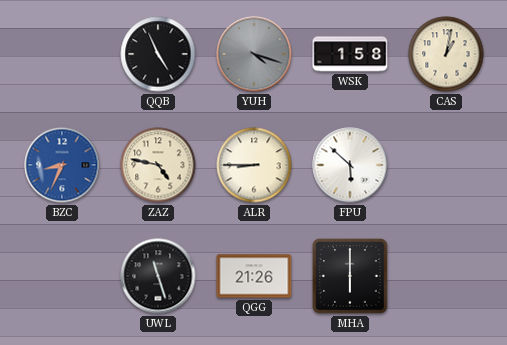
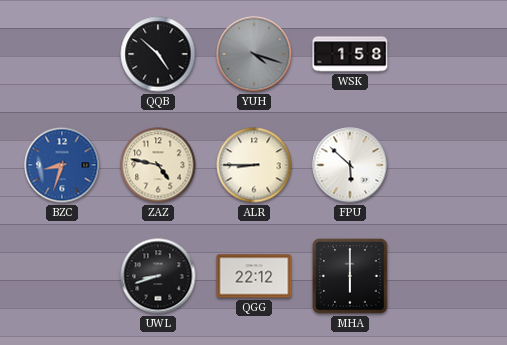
QQB: 4:56 -> 4:52 (158, 54)
CAS: 1:02 -> none (446, 54)
BZC: 8:34 -> 8:33 (62, 165)
UWL: 11:27 -> 8:42 (158, 276)
QGG: 21:26 -> 22:12 (254, 276)
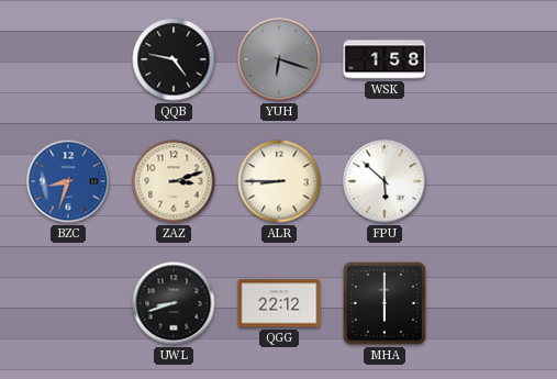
QQB: 4:52 -> 4:47 (174, 59)
YUH: 4:18 -> 6:18 (279, 59)
ZAZ: 4:47 -> 3:12 (174, 181)
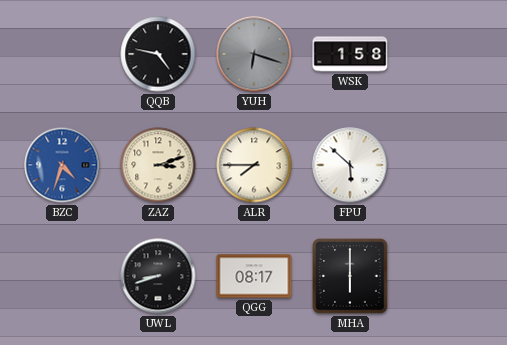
BZC: 8:33 -> 4:33 (62, 165)
ALR: 8:45 -> 7:45 (254, 165)
QGG: 22:12 -> 08:17 (254, 276)
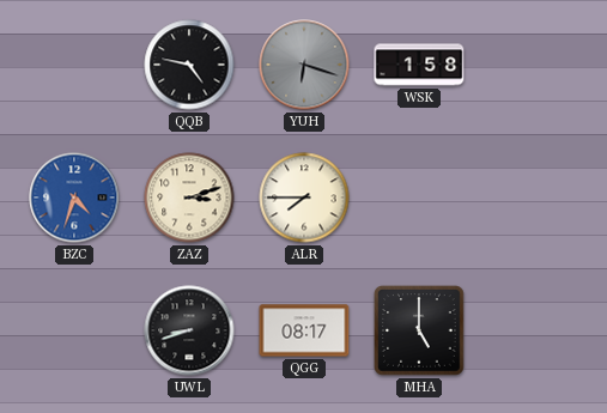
FPU: 5:52 -> none (350, 165)
MHA: 6:00 -> 5:00 (419, 330)
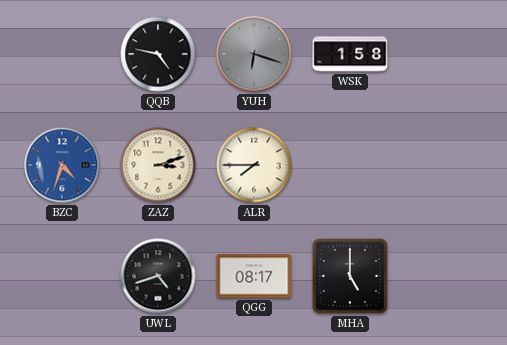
UWL: 8:42 -> 4:42 (158, 276)
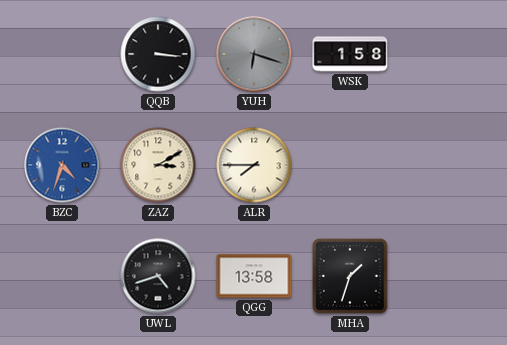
QQB: 4:47 -> 3:16 (158, 54)
ZAZ: 3:12 -> 3:10 (158, 165)
QGG: 08:17 -> 13:58 (254, 276)
MHA: 5:00 -> 1:33 (350, 276)
